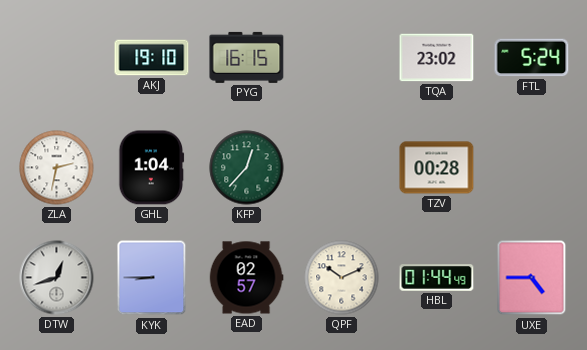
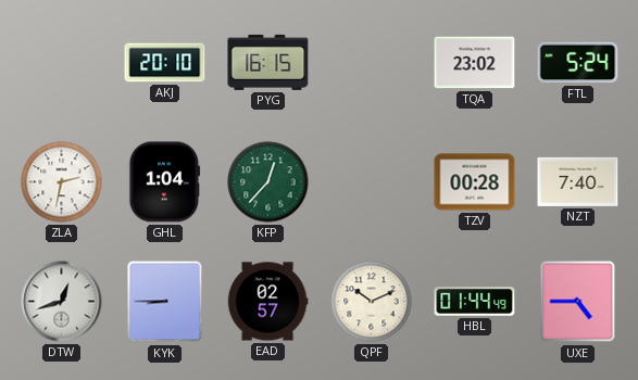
AKJ: 19:10 -> 20:10 (165, 63)
NZT: none -> 7:40 (578, 181)
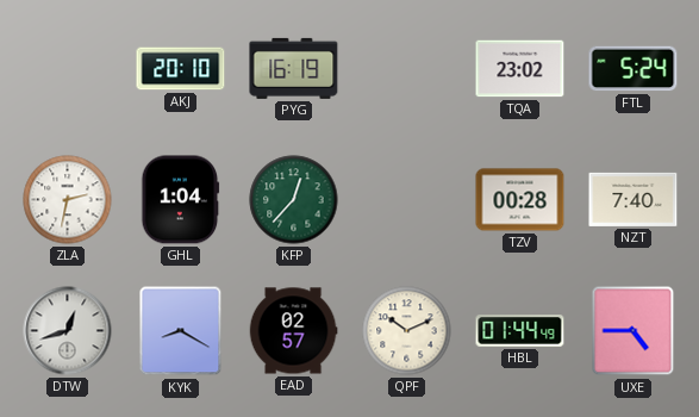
PYG: 16:15 -> 16:19 (294, 68)
KYK: 8:45 -> 8:20 (181, 331)
